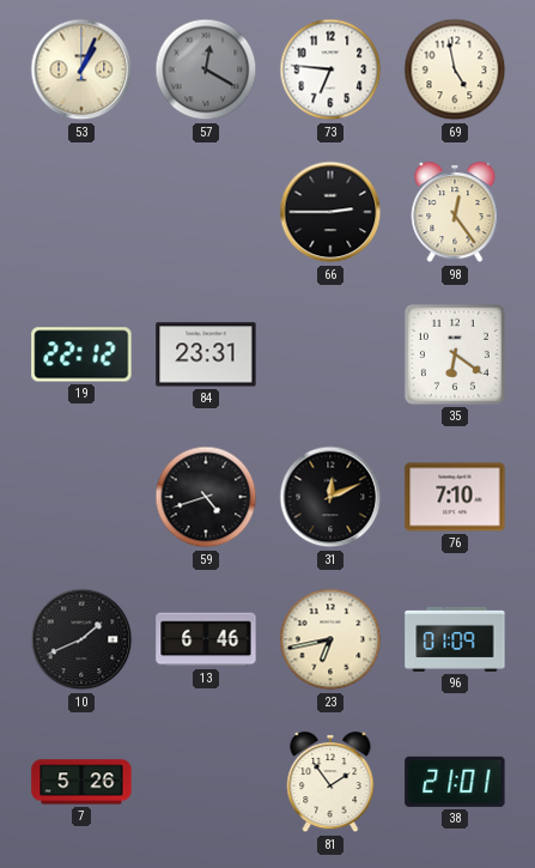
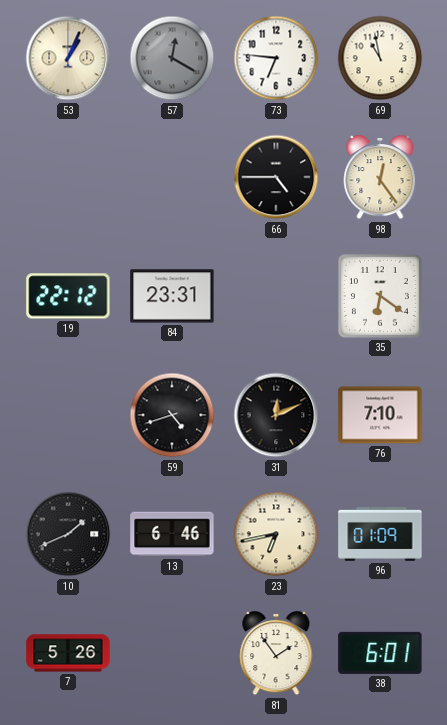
69: 4:58 -> 10:58 (380, 58)
66: 2:45 -> 4:45 (276, 177)
38: 21:01 -> 6:01 (380, 653)
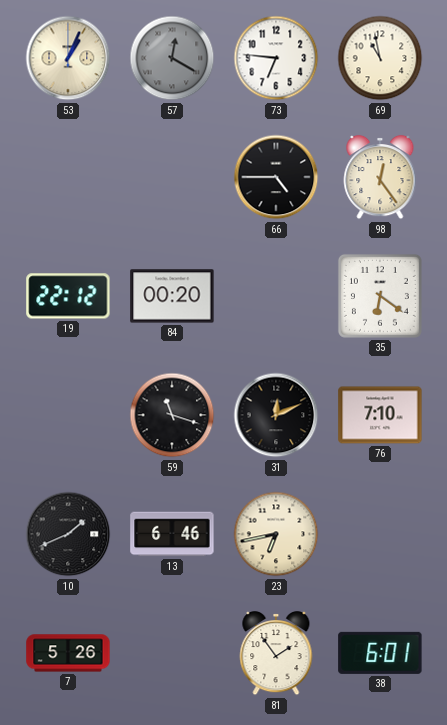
84: 23:31 -> 00:20 (172, 296)
59: 4:42 -> 11:18 (172, 415)
96: 01:09 -> none (380, 534)
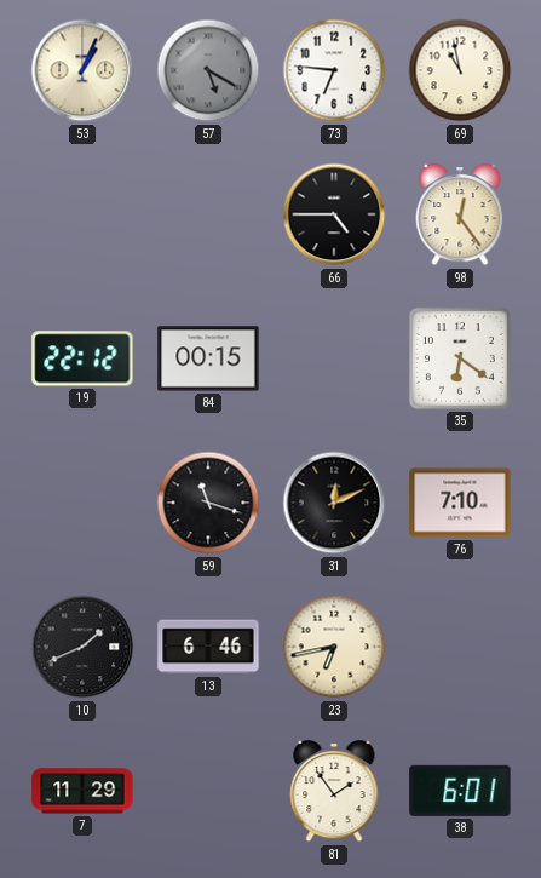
57: 12:20 -> 5:20 (208, 70)
84: 00:20 -> 00:15 (208, 358)
7: 5:26 -> 11:29 (82, 791)
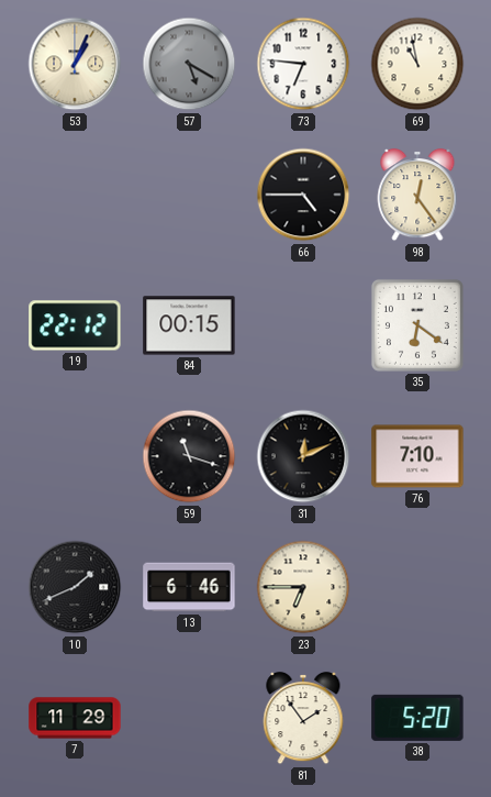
23: 6:43 -> 6:45 (303, 587)
38: 6:01 -> 5:20 (417, 718)
